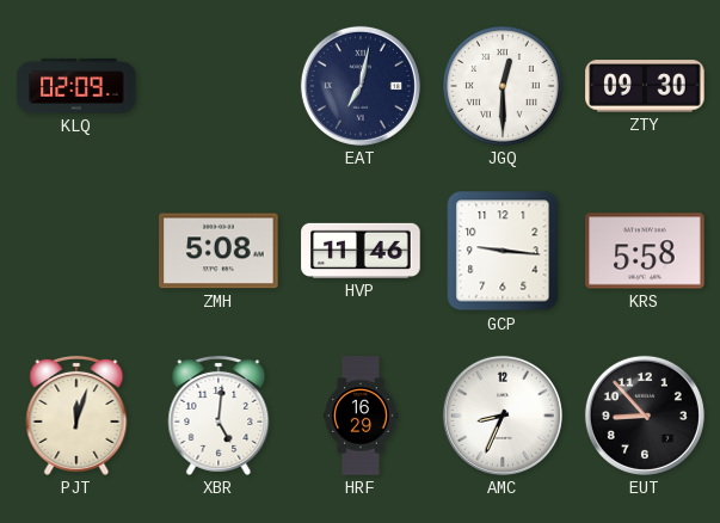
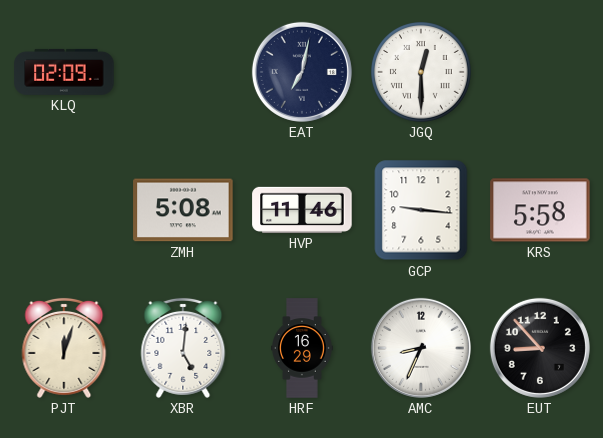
ZTY: 09:30 -> none (645, 86)
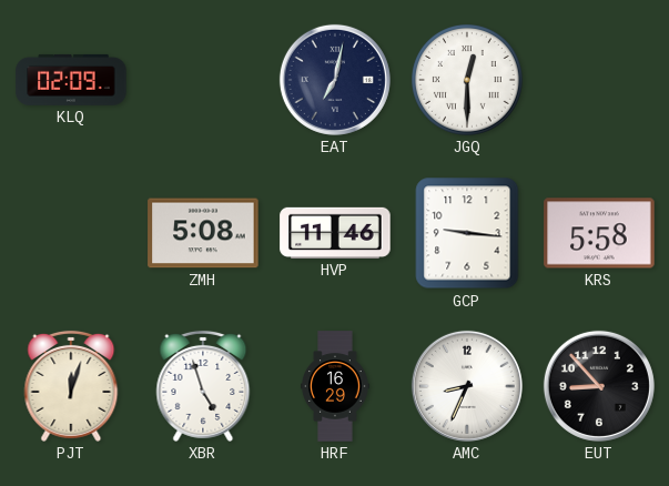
XBR: 5:01 -> 4:57 (203, 386)
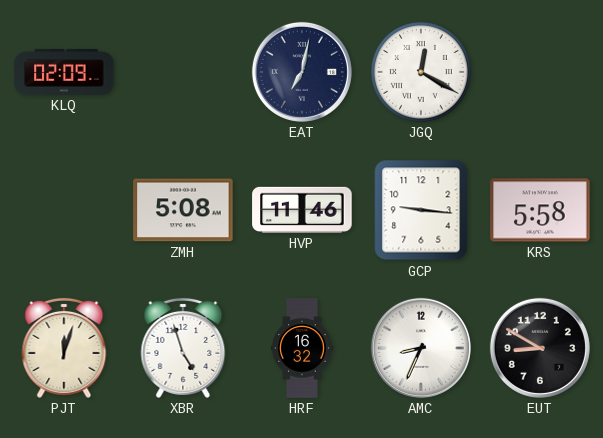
JGQ: 12:30 -> 12:20 (422, 73)
HRF: 16:29 -> 16:32 (303, 348)
EUT: 8:53 -> 8:50 (540, 348)
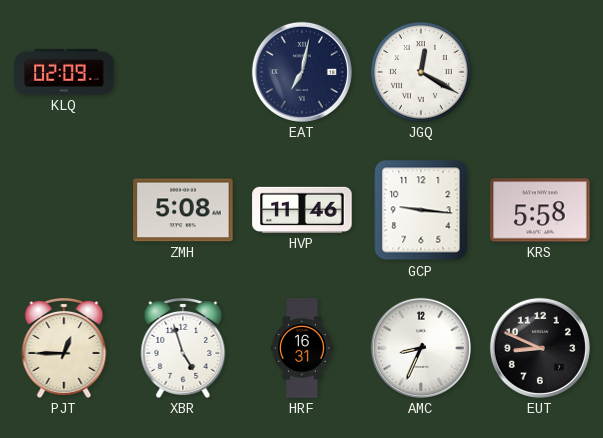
PJT: 12:03 -> 12:45 (64, 348)
HRF: 16:32 -> 16:31 (303, 348)
EUT: 8:50 -> 8:49 (540, 348)
